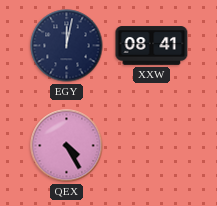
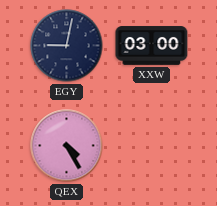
EGY: 12:02 -> 9:02 (67, 46)
XXW: 08:41 -> 03:00 (152, 46)
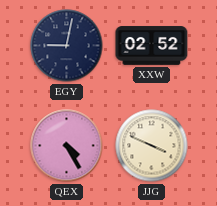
XXW: 03:00 -> 02:52 (152, 46)
JJG: none -> 3:49 (152, 146)
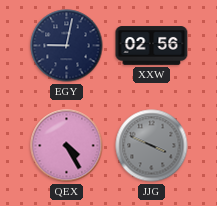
XXW: 02:52 -> 02:56 (152, 46)
JJG dial: cream -> grey (152, 146)
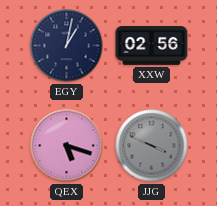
EGY: 9:02 -> 1:02 (67, 46)
QEX: 4:25 -> 5:18 (67, 146)
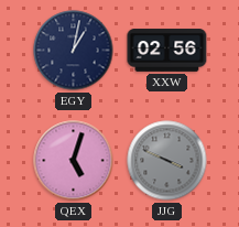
QEX: 5:18 -> 5:03 (74, 161)
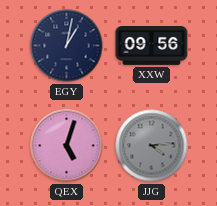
XXW: 02:56 -> 09:56 (152, 46)
JJG: 3:49 -> 4:14 (152, 146)
